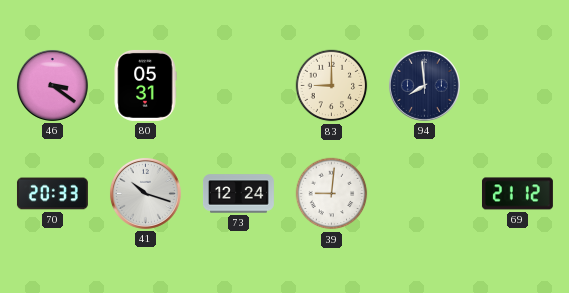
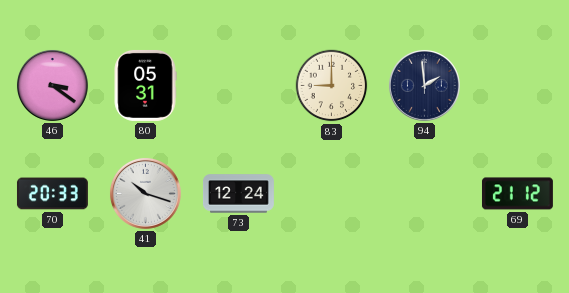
94: 7:59 -> 1:59 (424, 85)
39: 9:01 -> none (332, 194)
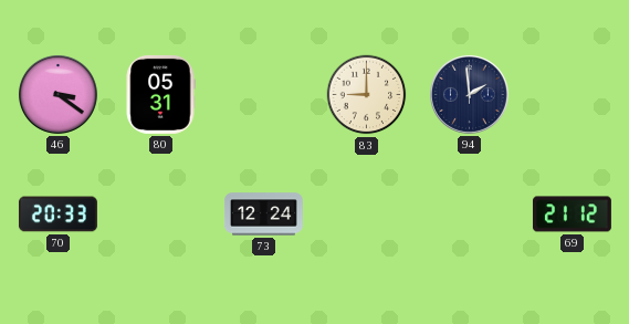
41: 10:18 -> none (145, 193)
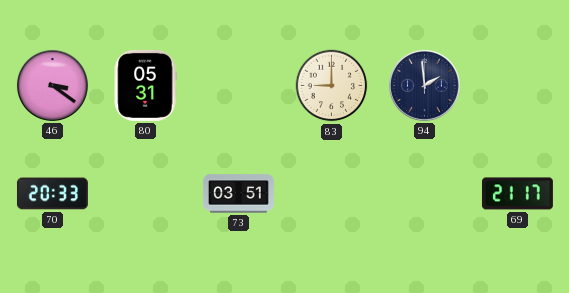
73: 12:24 -> 03:51 (238, 194)
69: 21:12 -> 21:17 (517, 194)
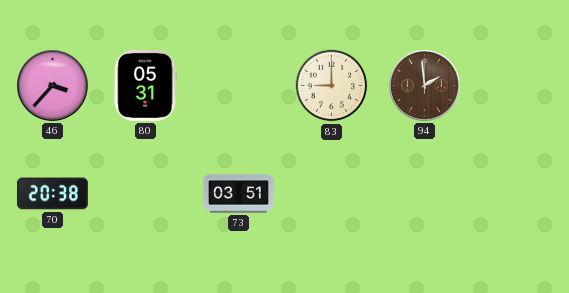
46: 3:21 -> 3:37 (52, 85)
94 dial: navy -> brown (424, 85)
70: 20:33 -> 20:38 (52, 194)
69: 21:17 -> none (517, 194)
